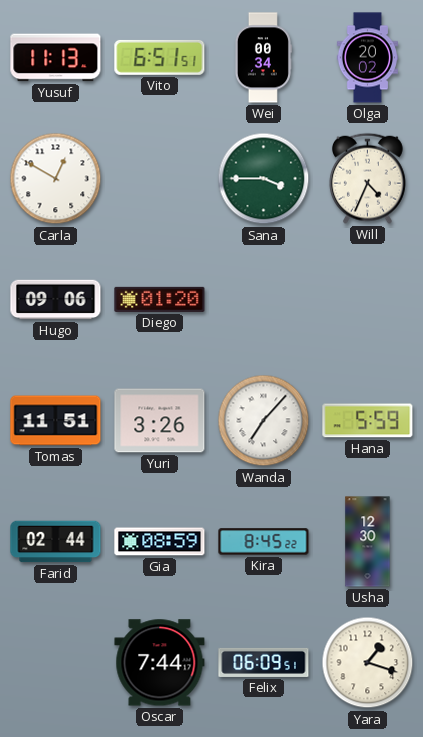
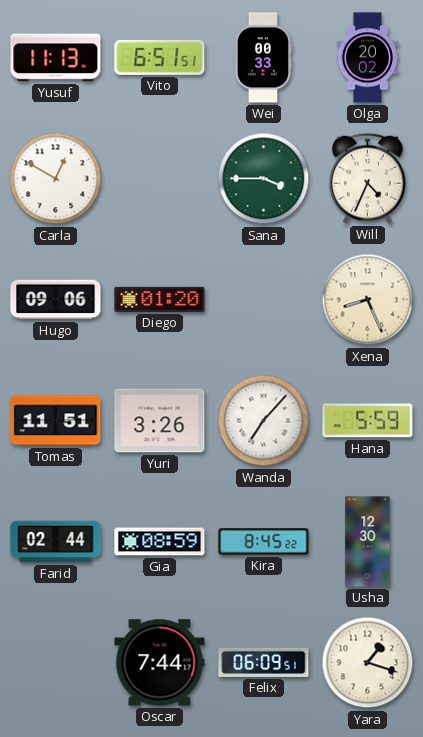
Wei: 00:34 -> 00:33 (263, 58)
Xena: none -> 8:26 (368, 300)
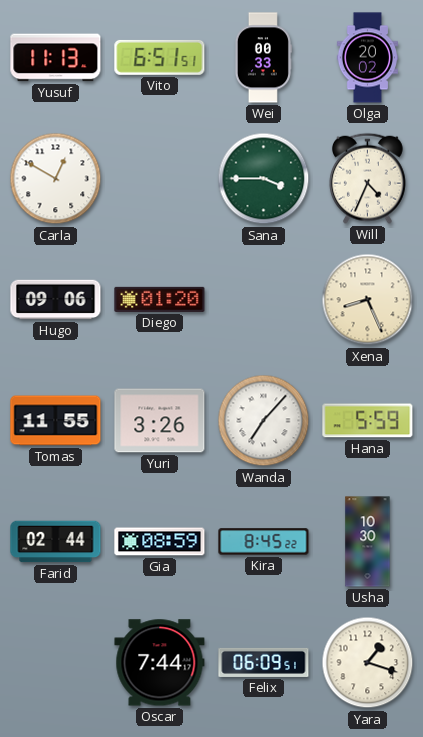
Tomas: 11:51 -> 11:55 (56, 421)
Usha: 12:30 -> 10:30 (368, 542)
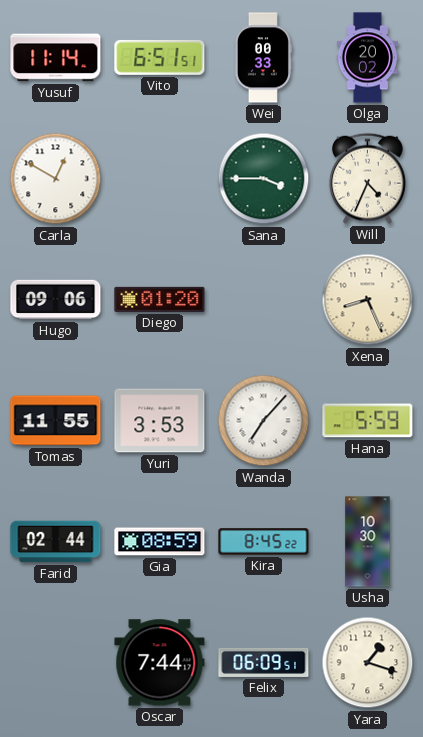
Yusuf: 11:13 -> 11:14 (56, 58)
Yuri: 3:26 -> 3:53 (160, 421)
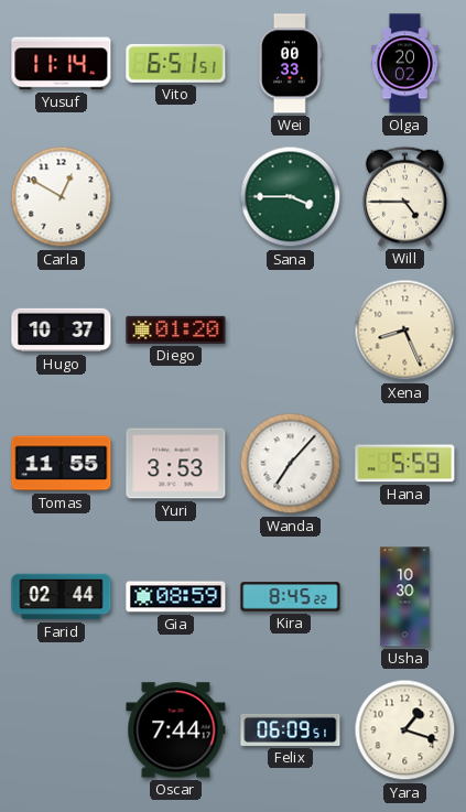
Will: 4:34 -> 4:45 (404, 196)
Hugo: 09:06 -> 10:37 (62, 331)
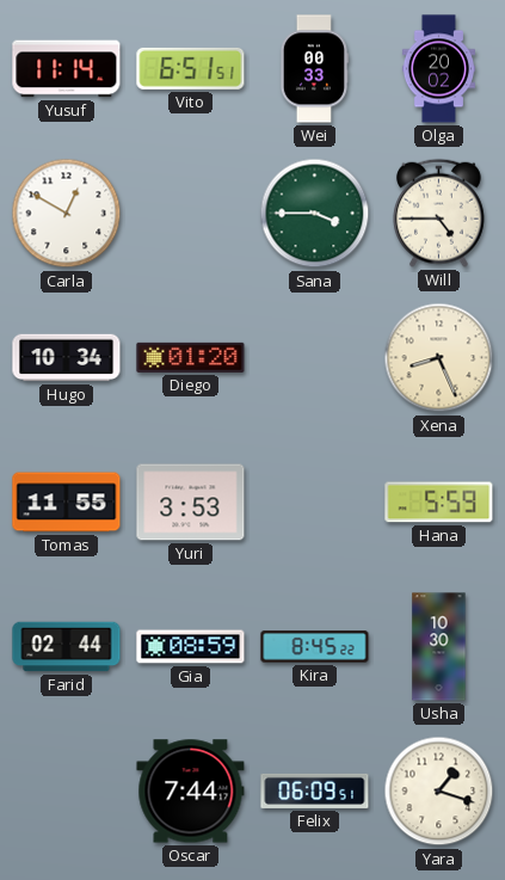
Hugo: 10:37 -> 10:34 (67, 358)
Wanda: 7:07 -> none (291, 464)
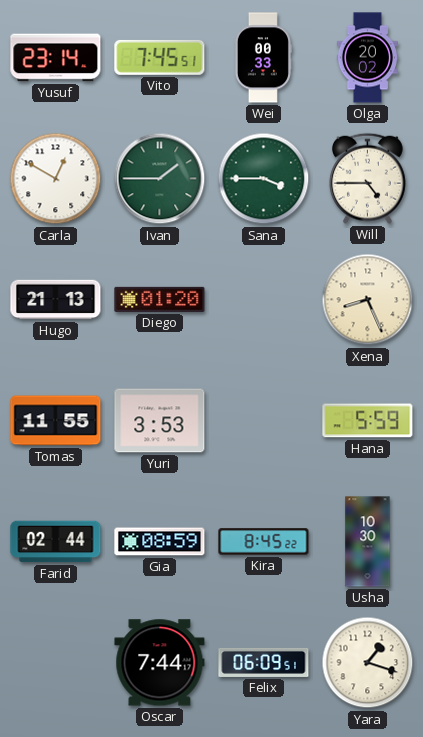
Yusuf: 11:14 -> 23:14 (56, 58)
Vito: 6:51 -> 7:45 (160, 57)
Ivan: none -> 1:45 (160, 179)
Hugo: 10:34 -> 21:13 (56, 300)
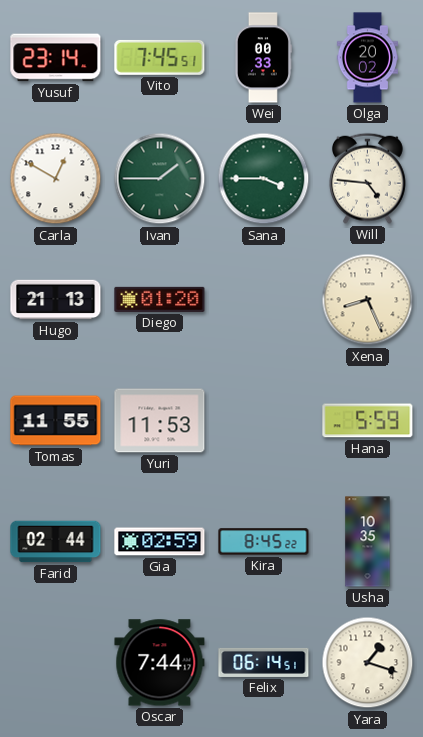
Will: 4:45 -> 4:46 (367, 178)
Yuri: 3:53 -> 11:53 (160, 421)
Gia: 08:59 -> 02:59 (160, 542)
Usha: 10:30 -> 10:35 (368, 542)
Felix: 06:09 -> 06:14 (264, 662)
